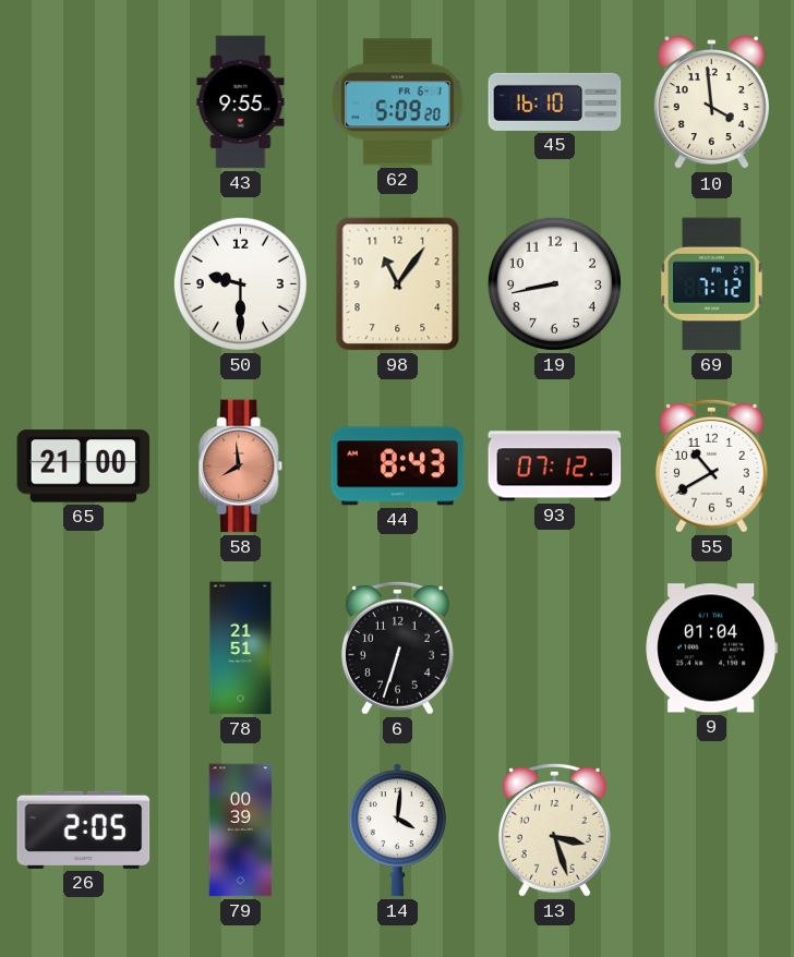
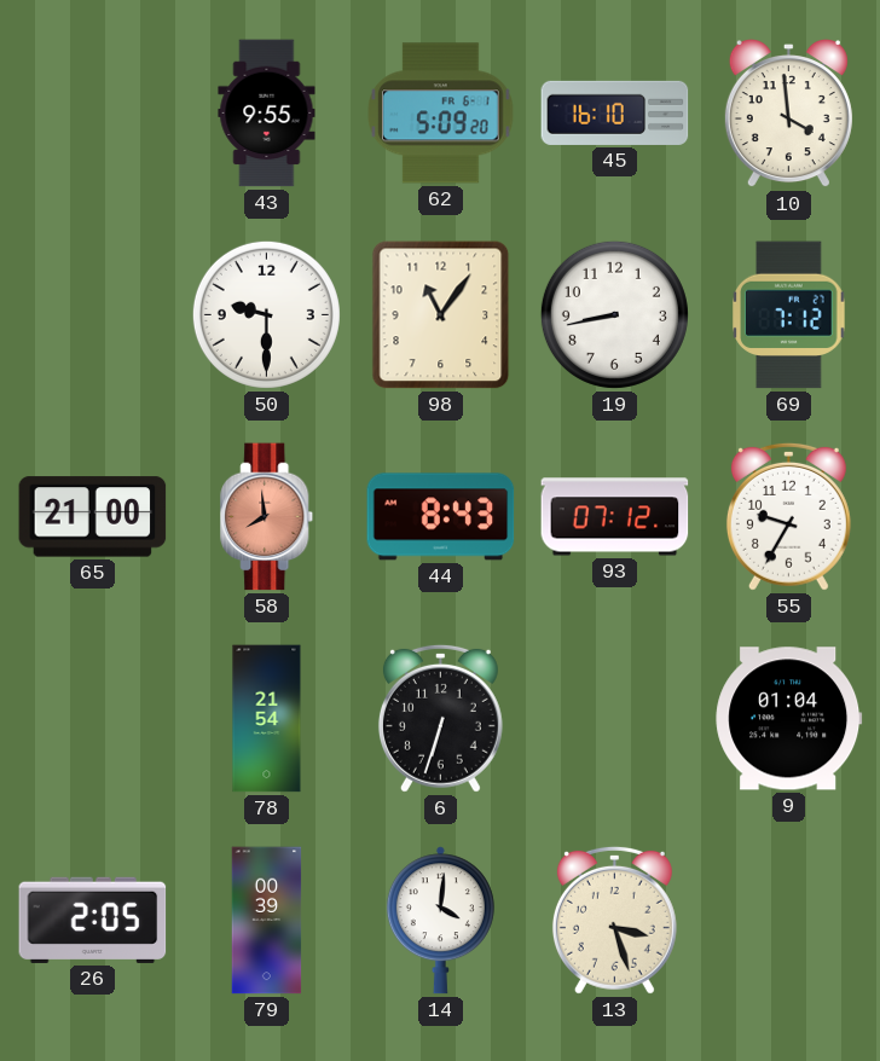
55: 10:40 -> 9:35 (788, 516)
78: 21:51 -> 21:54 (267, 719)
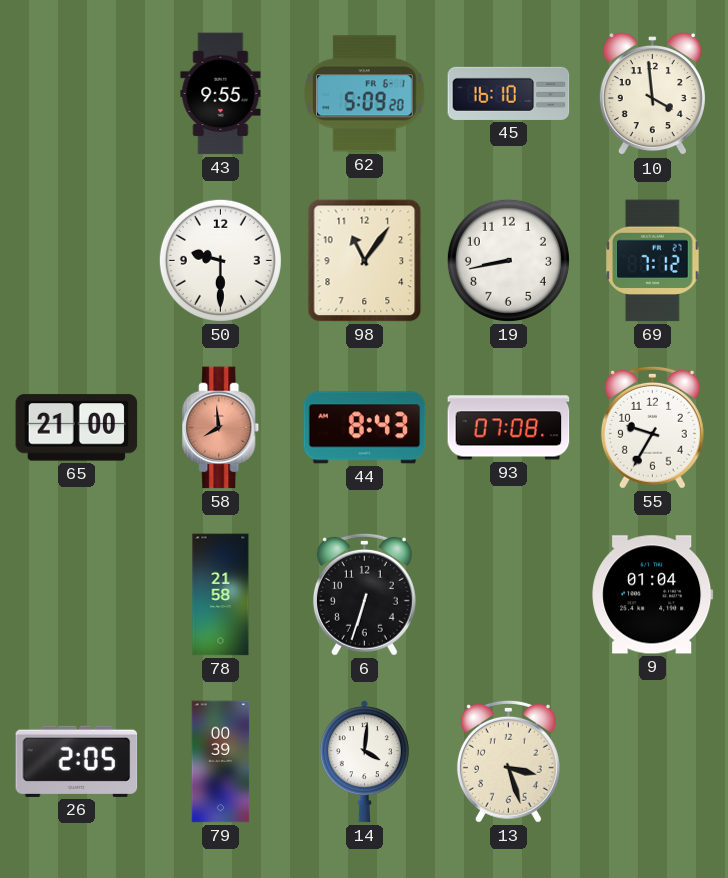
93: 07:12 -> 07:08 (509, 428)
78: 21:54 -> 21:58 (221, 595)
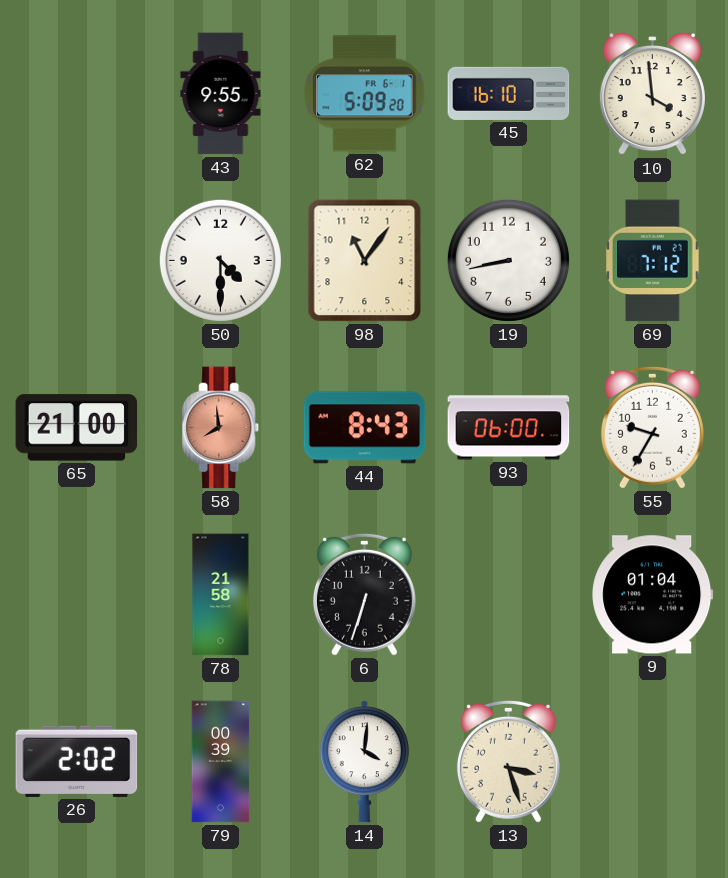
50: 9:30 -> 4:30 (220, 260)
93: 07:08 -> 06:00 (509, 428)
26: 2:05 -> 2:02 (77, 761)
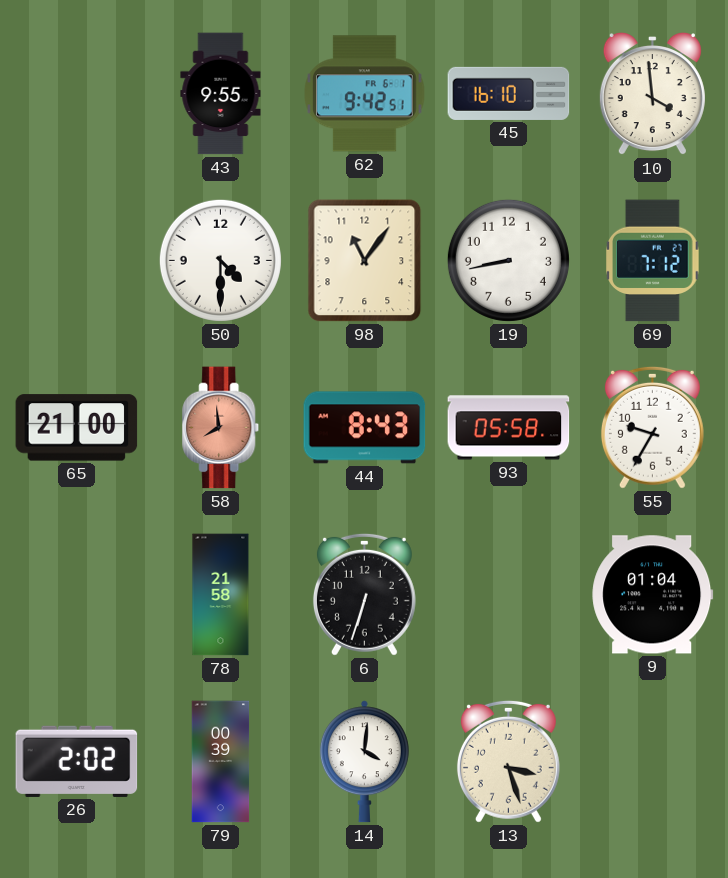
62: 5:09 -> 9:42 (365, 94)
93: 06:00 -> 05:58 (509, 428)
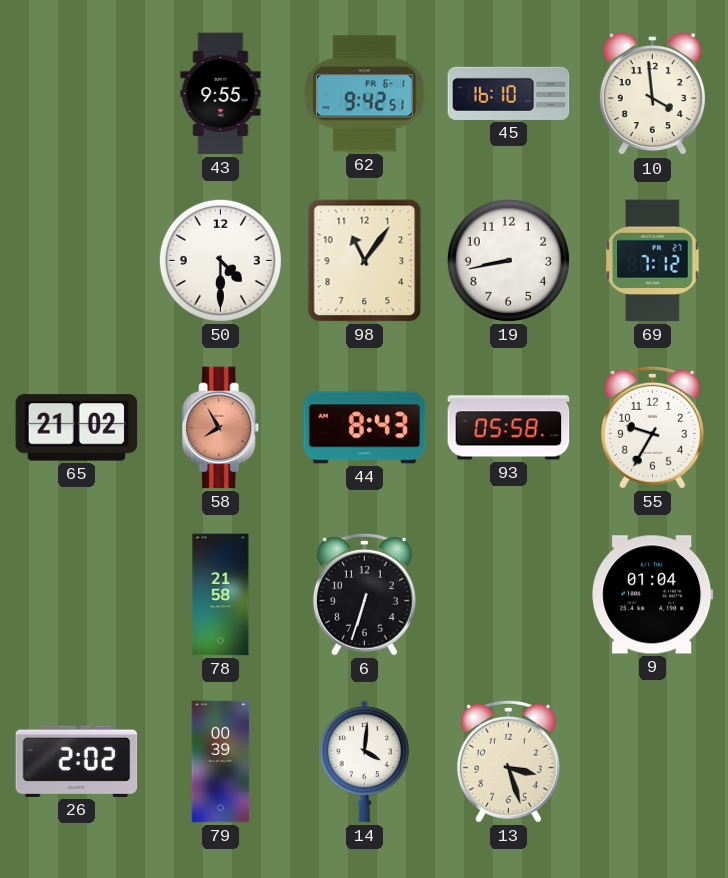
65: 21:00 -> 21:02 (77, 428)
58: 7:59 -> 7:55 (221, 428)
